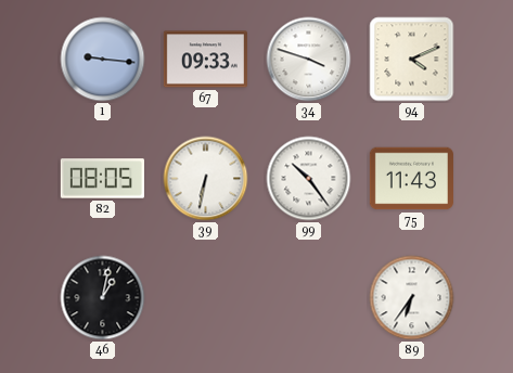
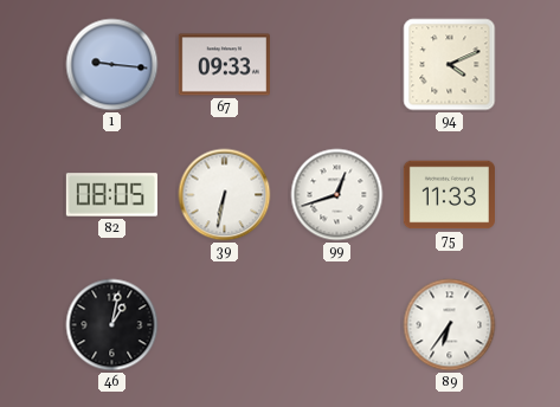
34: 3:48 -> none (309, 60)
99: 10:24 -> 12:42 (337, 195)
75: 11:43 -> 11:33 (449, 195)
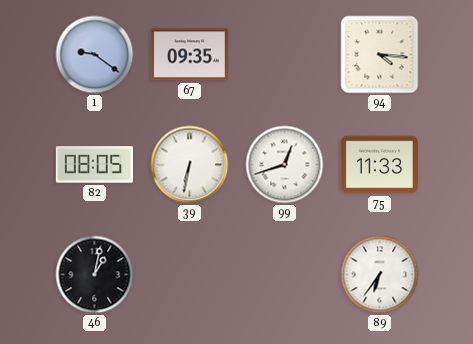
1: 9:16 -> 9:21 (95, 55)
67: 09:33 -> 09:35 (189, 55)
94: 4:11 -> 4:16 (380, 55)
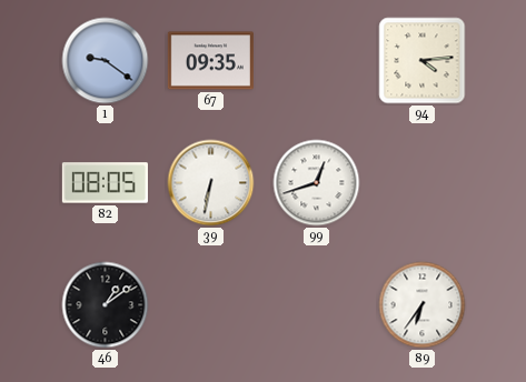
94: 4:16 -> 4:14 (423, 61)
75: 11:33 -> none (379, 165)
46: 1:02 -> 1:09 (106, 305)
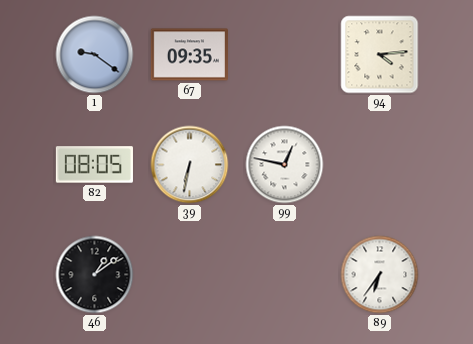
99: 12:42 -> 12:47 (285, 165)
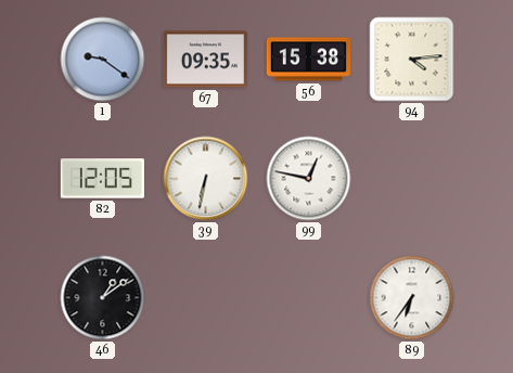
56: none -> 15:38 (308, 60)
82: 08:05 -> 12:05 (102, 179)
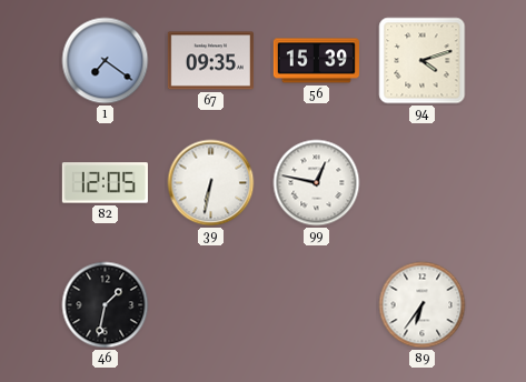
1: 9:21 -> 7:21 (106, 61)
56: 15:38 -> 15:39 (316, 61)
94: 4:14 -> 4:12 (423, 61)
46: 1:09 -> 1:32 (106, 305)
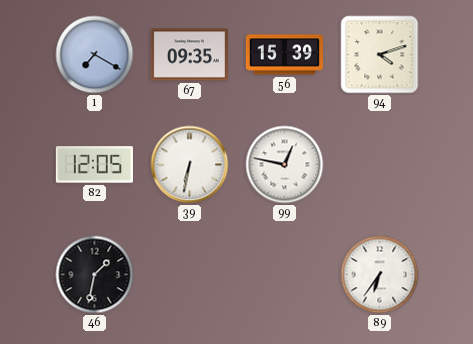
1: 7:21 -> 7:20 (95, 55)
